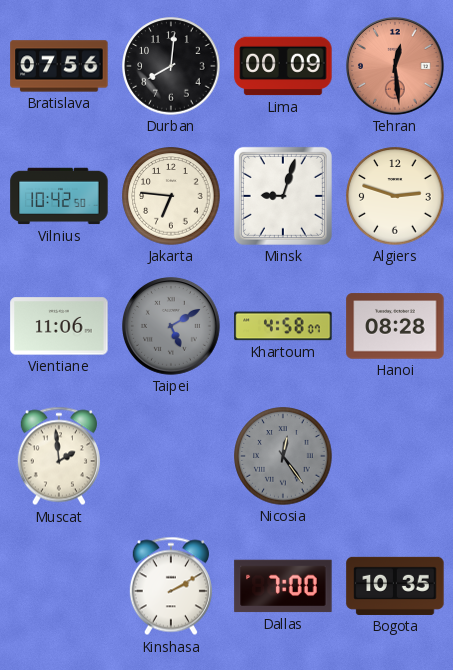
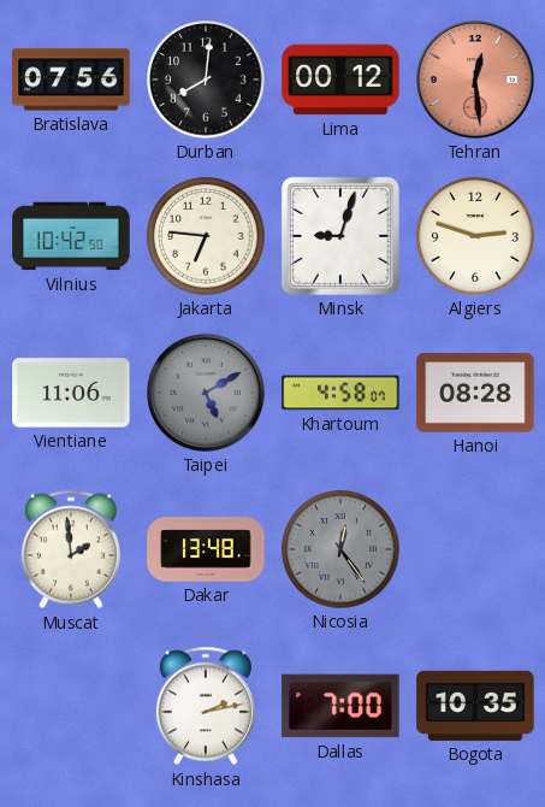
Lima: 00:09 -> 00:12 (340, 79)
Dakar: none -> 13:48 (206, 549)
Kinshasa: 2:10 -> 2:13 (206, 706)
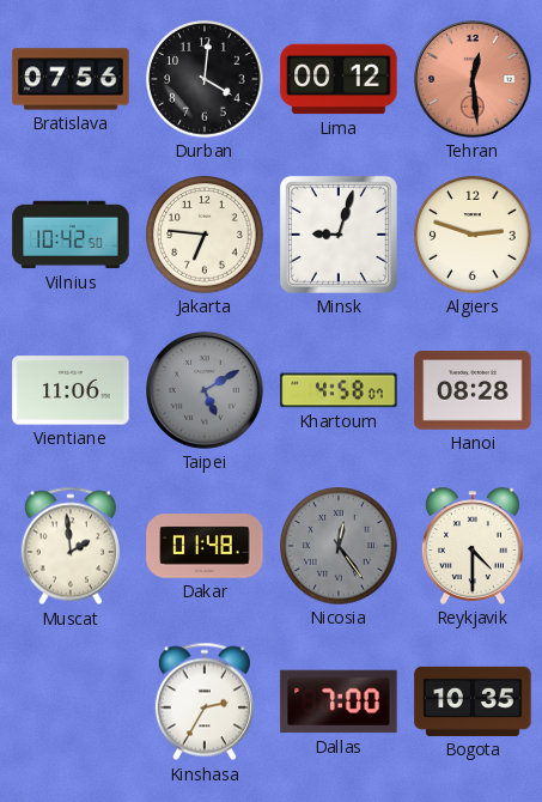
Durban: 8:01 -> 4:01 (205, 79)
Dakar: 13:48 -> 01:48 (205, 546)
Reykjavik: none -> 4:30 (473, 546)
Kinshasa: 2:13 -> 2:35 (205, 701)
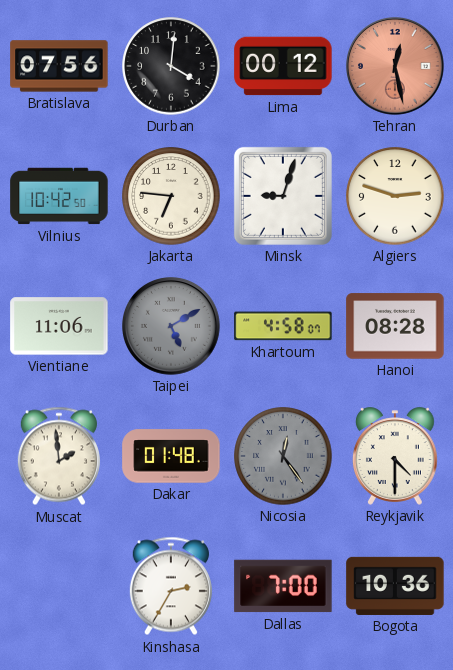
Tehran: 12:29 -> 12:28 (396, 67)
Bogota: 10:35 -> 10:36 (395, 586)
